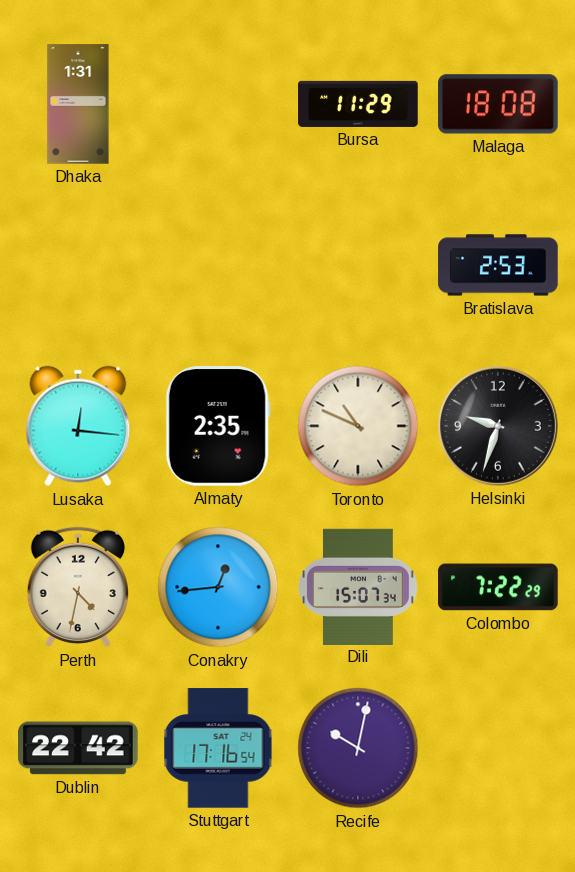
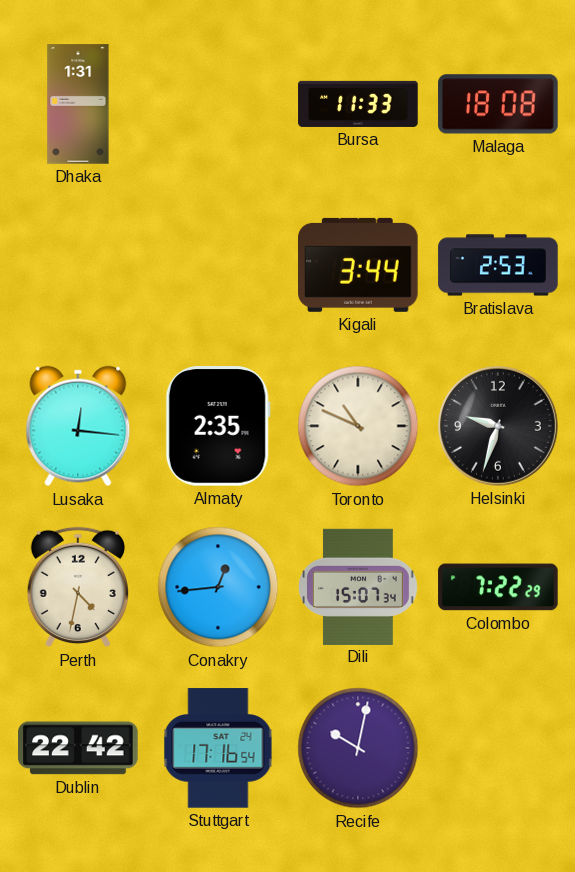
Bursa: 11:29 -> 11:33 (358, 104)
Kigali: none -> 3:44 (358, 265)
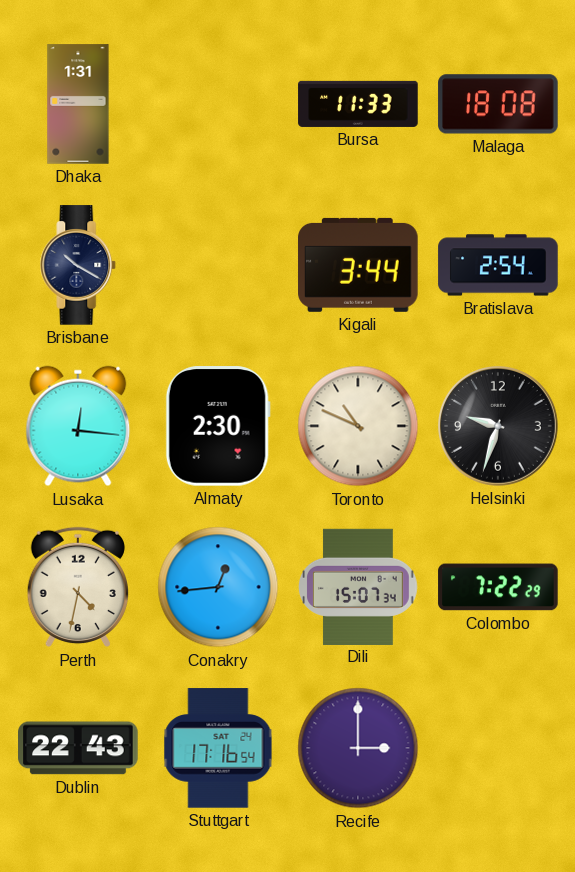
Brisbane: none -> 10:20 (78, 265)
Bratislava: 2:53 -> 2:54 (498, 265)
Almaty: 2:35 -> 2:30 (218, 426)
Dublin: 22:42 -> 22:43 (78, 748)
Recife: 10:02 -> 3:00 (358, 748)
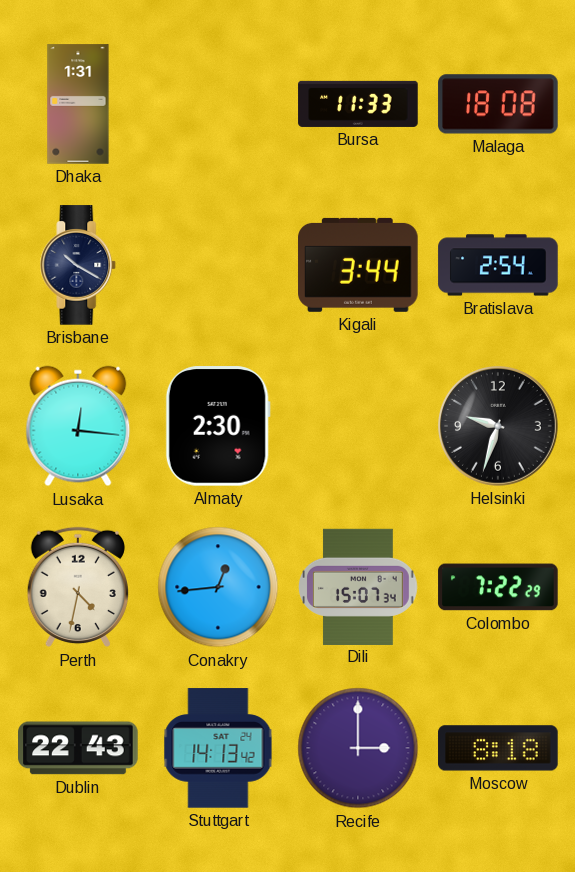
Toronto: 10:49 -> none (358, 426)
Stuttgart: 17:16 -> 14:13 (218, 748)
Moscow: none -> 8:18 (498, 748)
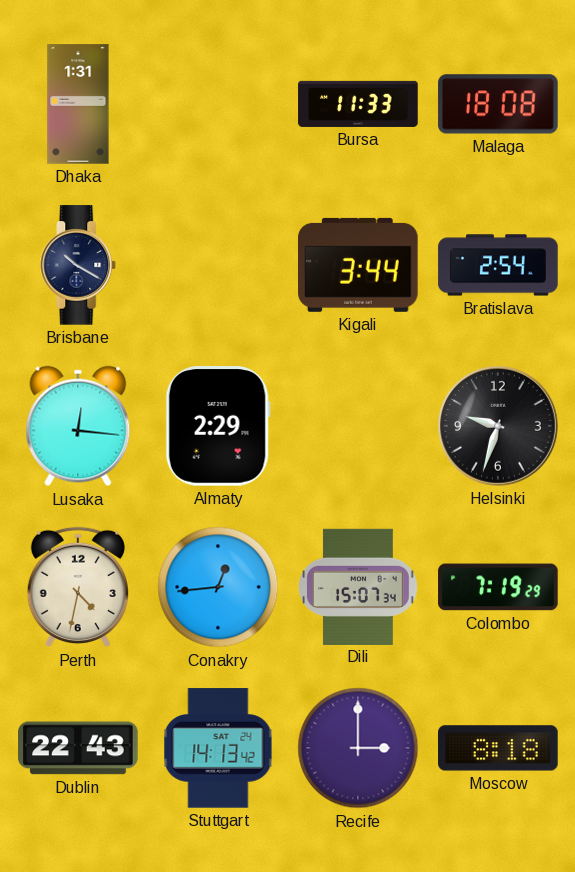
Almaty: 2:30 -> 2:29 (218, 426)
Colombo: 7:22 -> 7:19 (498, 587)
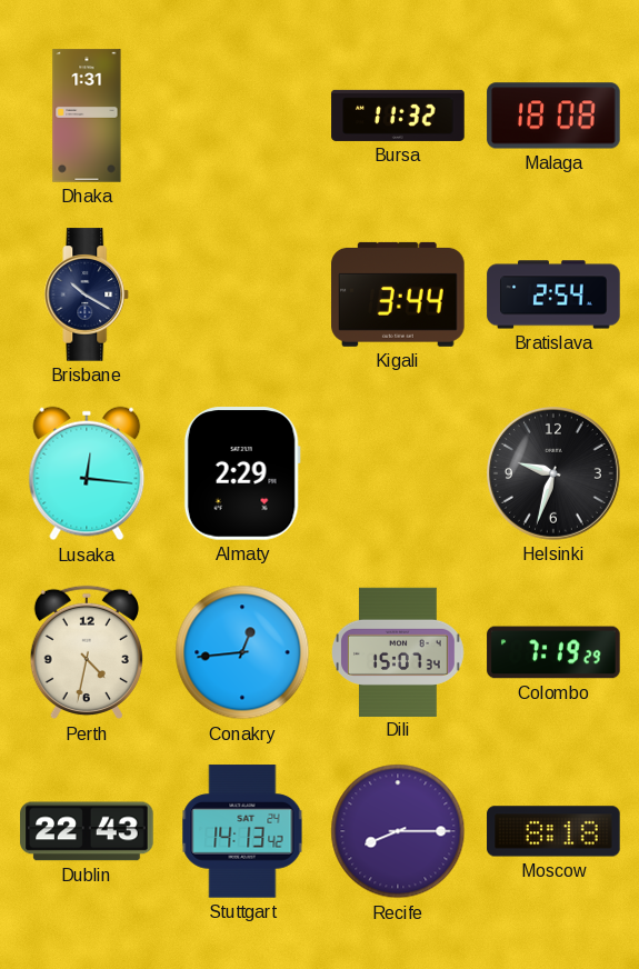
Bursa: 11:33 -> 11:32 (398, 116)
Recife: 3:00 -> 8:15 (398, 831)
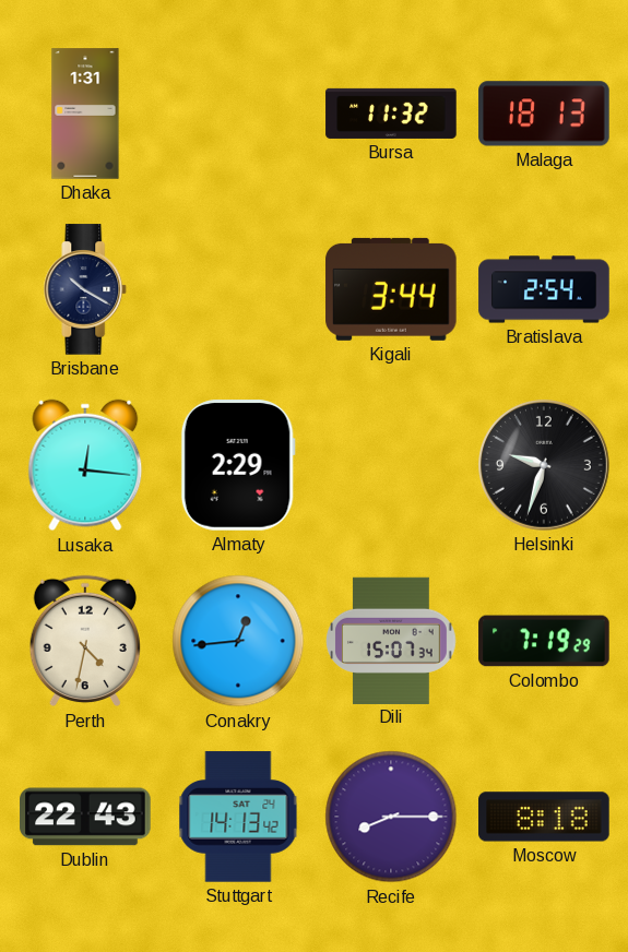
Malaga: 18:08 -> 18:13 (544, 114)
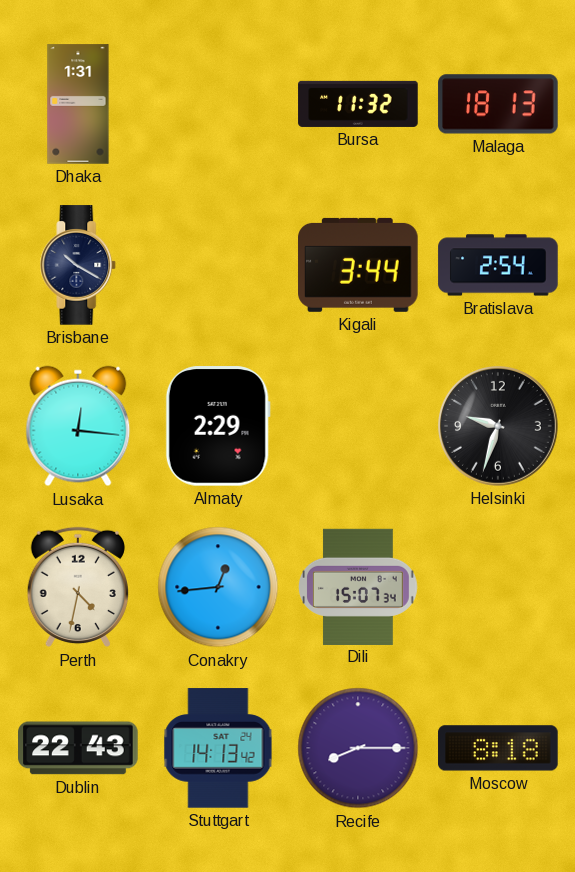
Colombo: 7:19 -> none (544, 641)
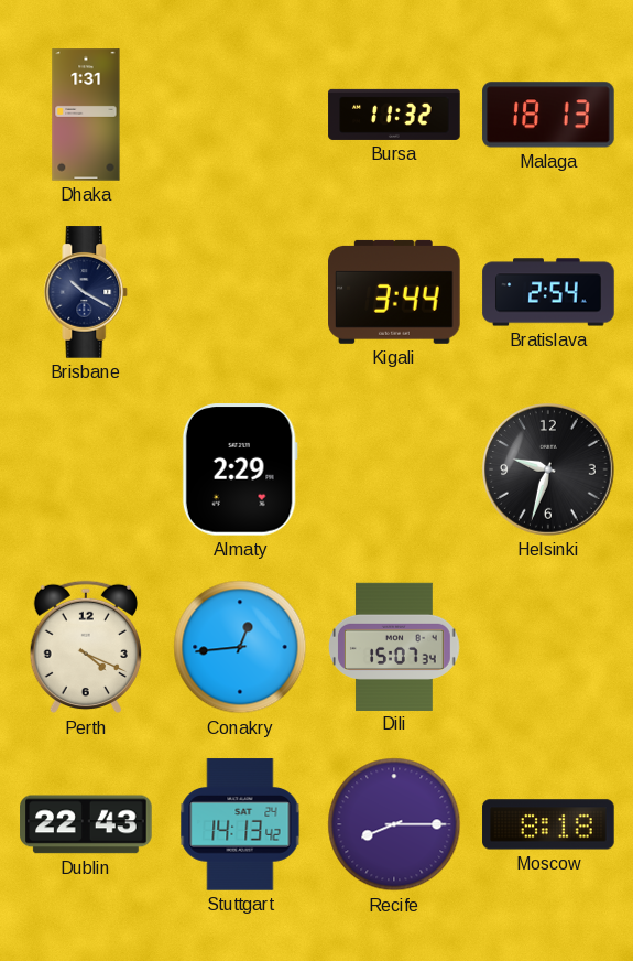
Lusaka: 12:16 -> none (78, 426)
Perth: 4:32 -> 4:19 (86, 647)
